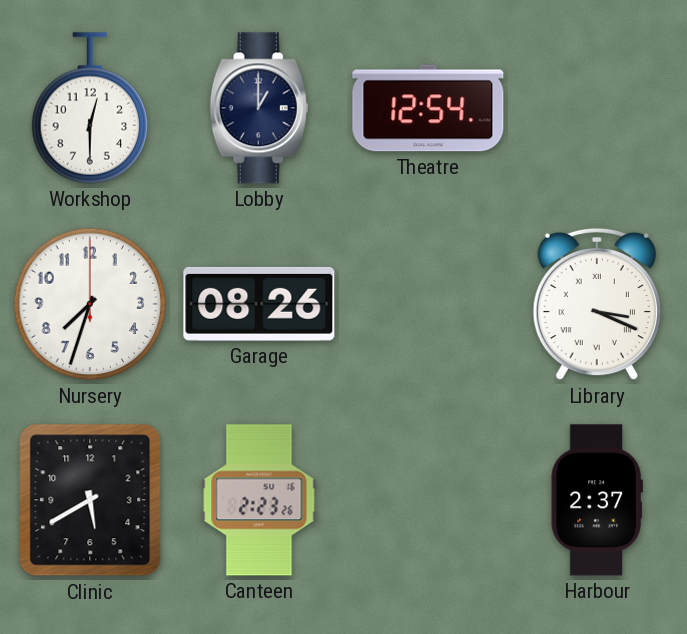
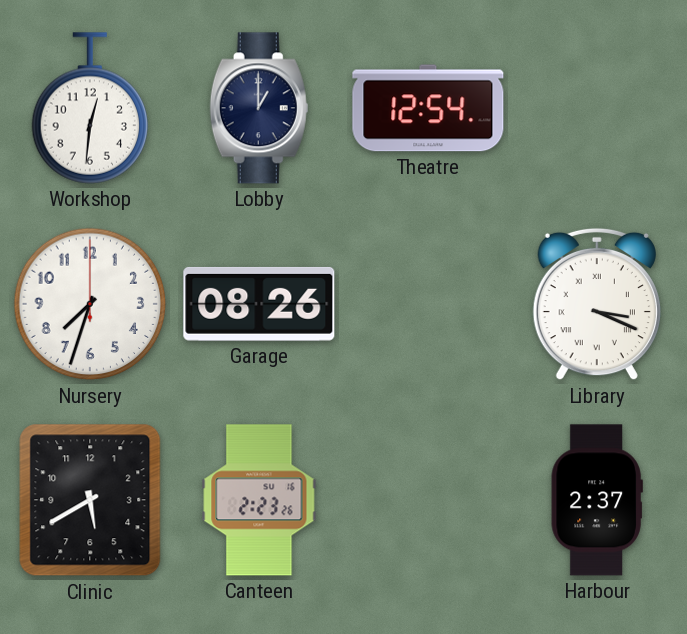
Workshop: 12:30 -> 12:31 (89, 108)
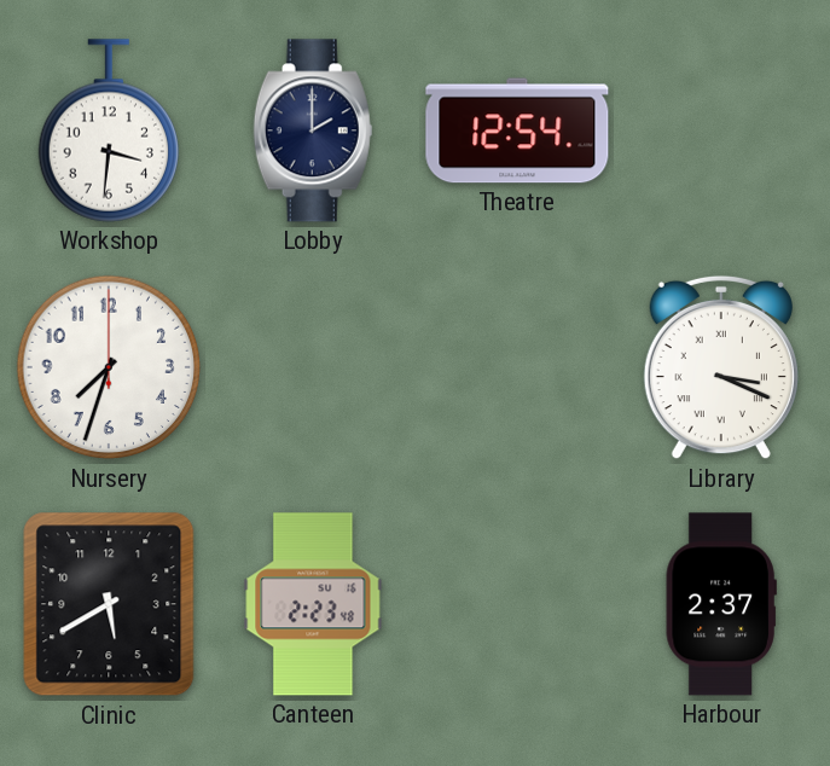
Workshop: 12:31 -> 3:31 (108, 130)
Lobby: 1:00 -> 2:00 (313, 130)
Garage: 08:26 -> none (259, 304)
Canteen: 2:23:26 -> 2:23:48 (313, 604)
